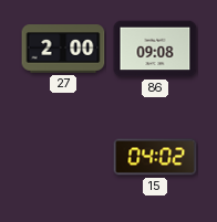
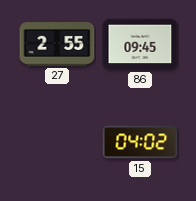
27: 2:00 -> 2:55 (57, 44)
86: 09:08 -> 09:45 (140, 44)
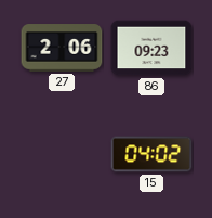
27: 2:55 -> 2:06 (62, 48)
86: 09:45 -> 09:23 (151, 48)
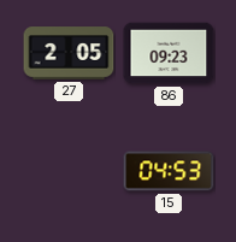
27: 2:06 -> 2:05 (69, 53)
15: 04:02 -> 04:53 (169, 171)
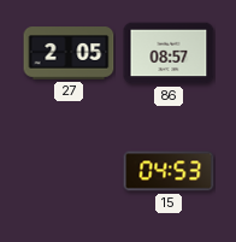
86: 09:23 -> 08:57 (169, 53)
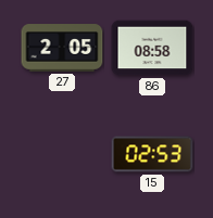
86: 08:57 -> 08:58 (152, 48)
15: 04:53 -> 02:53 (152, 154)
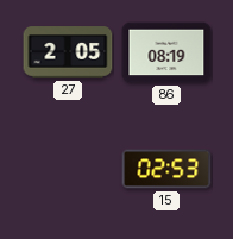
86: 08:58 -> 08:19 (166, 52)
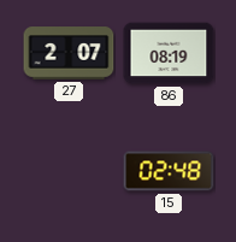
27: 2:05 -> 2:07 (69, 53)
15: 02:53 -> 02:48 (169, 171)
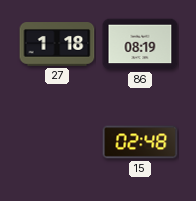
27: 2:07 -> 1:18 (57, 44)
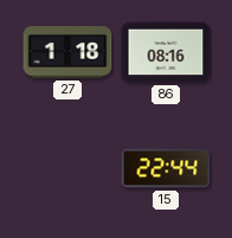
86: 08:19 -> 08:16 (166, 52)
15: 02:48 -> 22:44 (166, 168)
